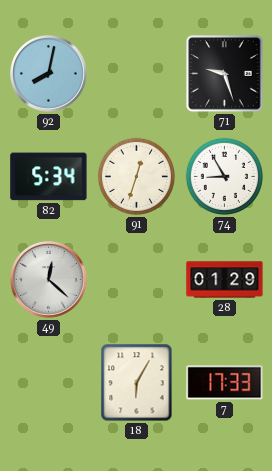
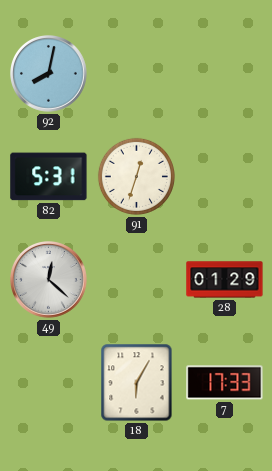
71: 9:27 -> none (225, 74)
82: 5:34 -> 5:31 (49, 177)
74: 8:55 -> none (224, 176)
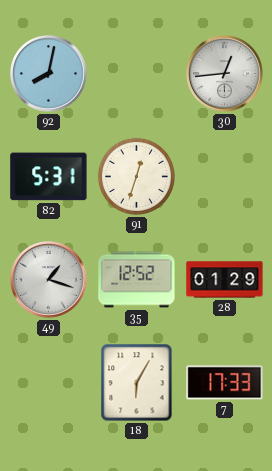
30: none -> 12:44 (225, 74)
49: 12:22 -> 1:18 (49, 280)
35: none -> 12:52 (137, 280)
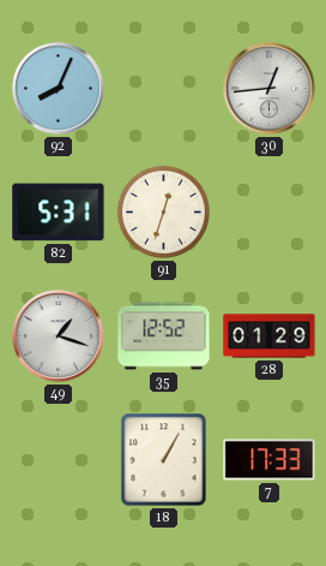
92: 8:02 -> 8:04 (59, 89)
18: 6:05 -> 1:05 (164, 460)
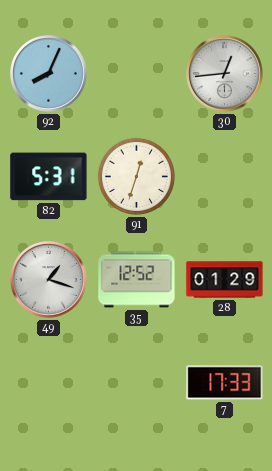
18: 1:05 -> none (164, 460)
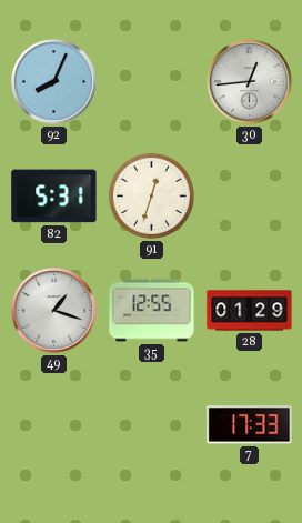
35: 12:52 -> 12:55 (152, 311)
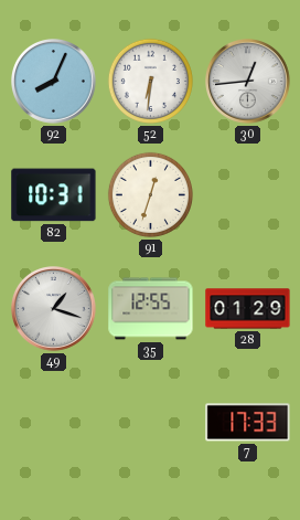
52: none -> 6:31 (150, 81)
82: 5:31 -> 10:31 (54, 195)
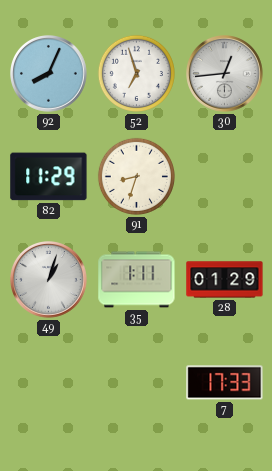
52: 6:31 -> 6:57 (136, 73)
82: 10:31 -> 11:29 (49, 177)
91: 12:33 -> 8:33 (136, 176)
49: 1:18 -> 1:03 (49, 280)
35: 12:55 -> 1:11 (137, 280)
